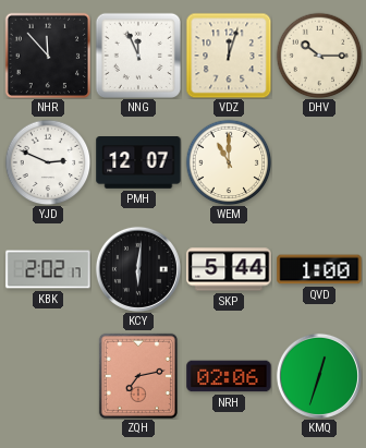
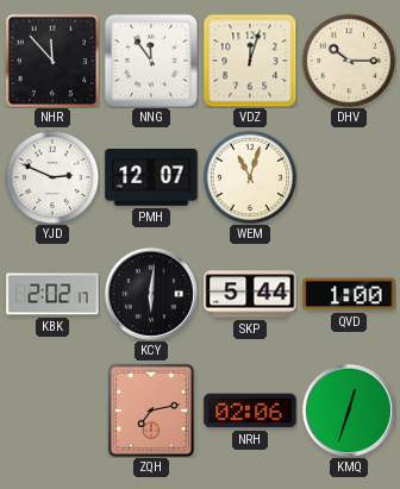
NNG: 11:56 -> 11:54 (150, 59)
WEM: 11:00 -> 11:03 (250, 177)
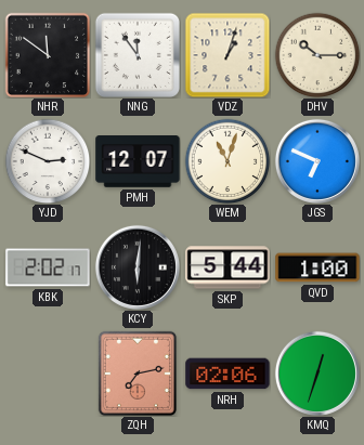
NHR: 11:53 -> 11:51 (48, 55)
VDZ: 12:03 -> 1:03 (227, 55)
JGS: none -> 6:49 (317, 161)
